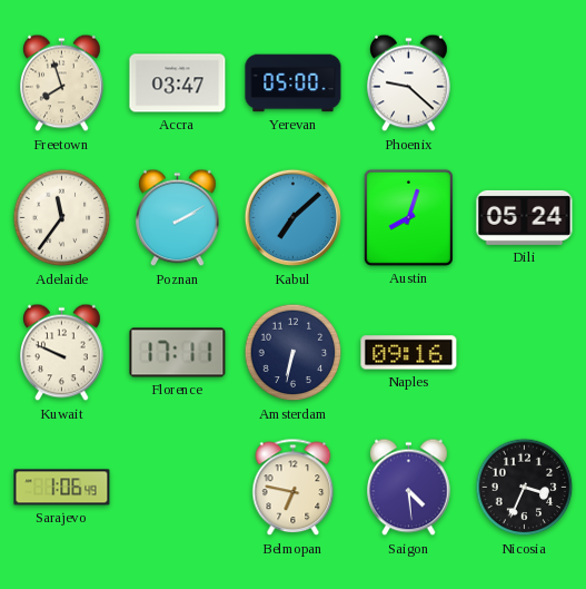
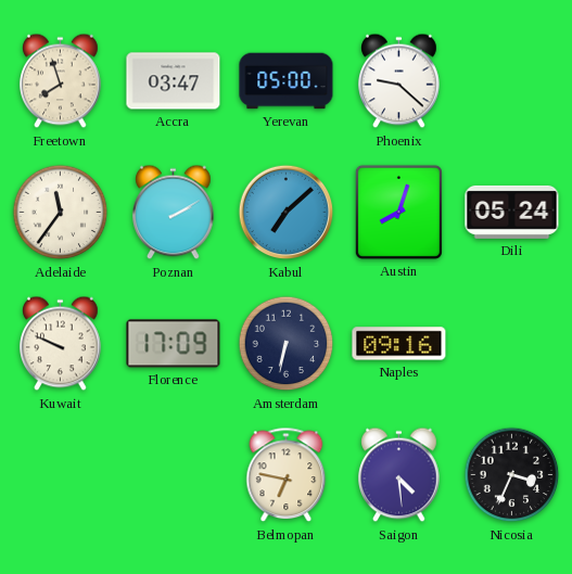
Florence: 17:11 -> 17:09 (174, 344)
Sarajevo: 1:06 -> none (62, 488)
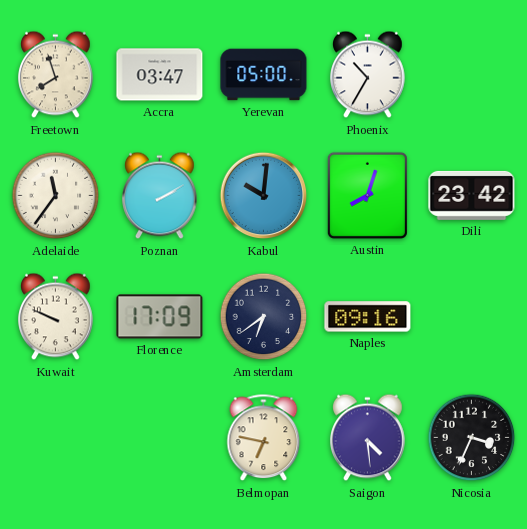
Phoenix: 9:22 -> 10:35 (368, 75)
Kabul: 7:08 -> 10:01 (264, 196)
Dili: 05:24 -> 23:42 (472, 195)
Amsterdam: 6:32 -> 6:39 (264, 317)
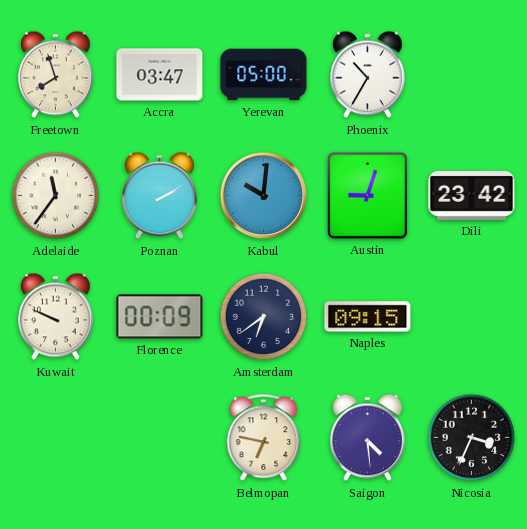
Austin: 8:03 -> 9:03 (367, 195)
Florence: 17:09 -> 00:09 (160, 317)
Naples: 09:16 -> 09:15 (368, 317)
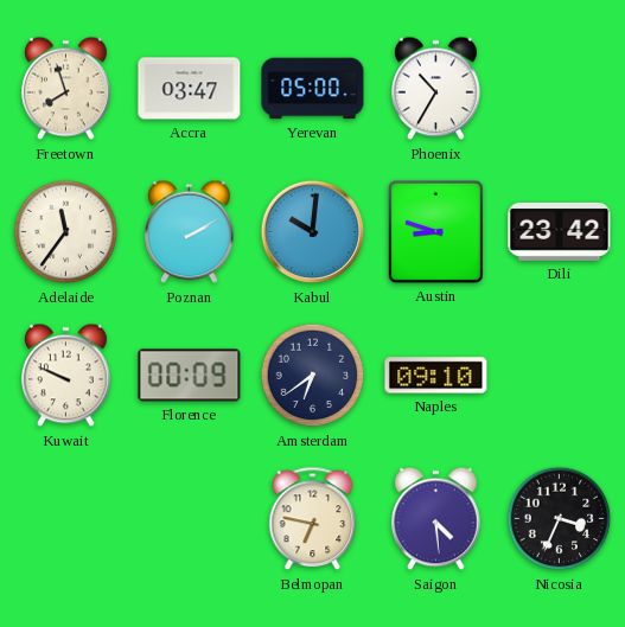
Austin: 9:03 -> 8:48 (435, 231)
Naples: 09:15 -> 09:10 (436, 376)
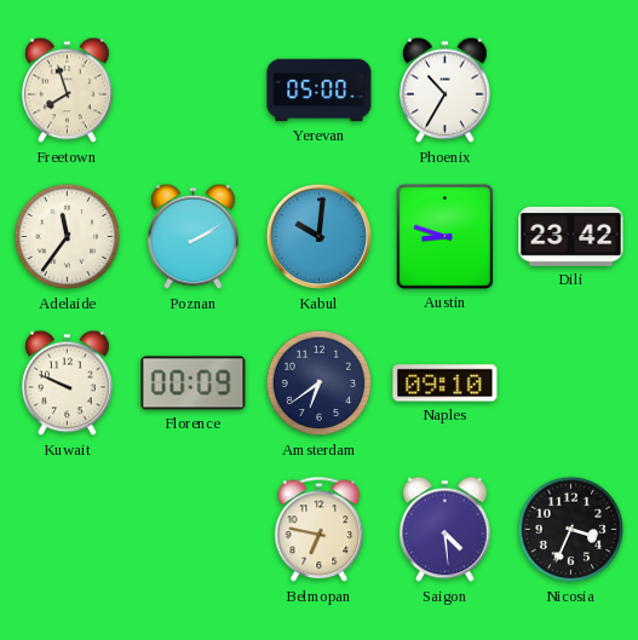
Accra: 03:47 -> none (190, 89)
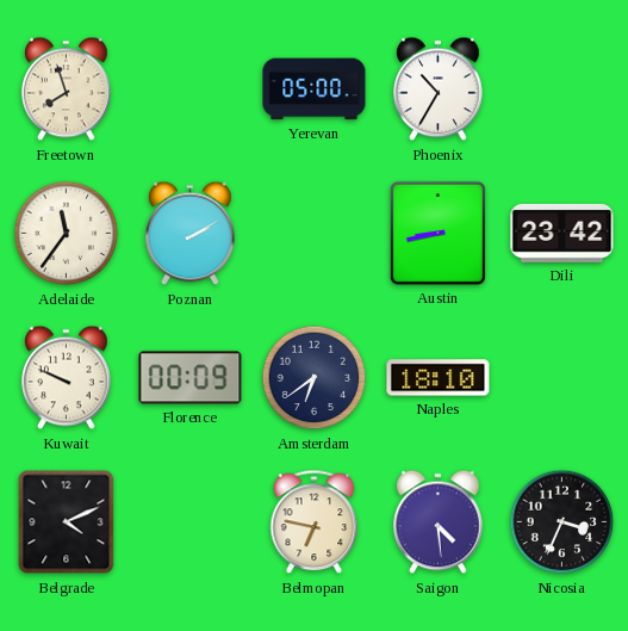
Kabul: 10:01 -> none (320, 237)
Austin: 8:48 -> 8:43 (437, 233)
Naples: 09:10 -> 18:10 (439, 378)
Belgrade: none -> 4:11 (67, 522)
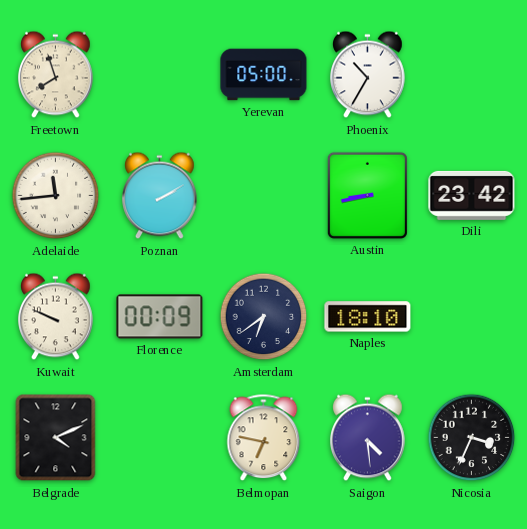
Adelaide: 11:36 -> 11:44 (56, 196)
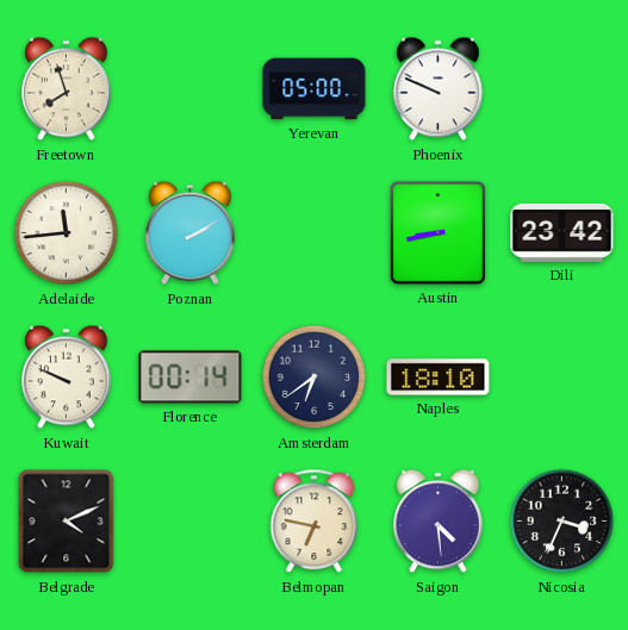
Phoenix: 10:35 -> 9:49 (439, 89)
Florence: 00:09 -> 00:14 (191, 378)
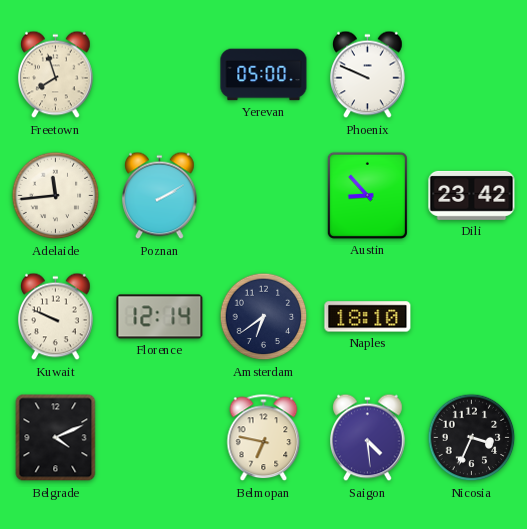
Austin: 8:43 -> 8:53 (367, 195)
Florence: 00:14 -> 12:14 (160, 317)
